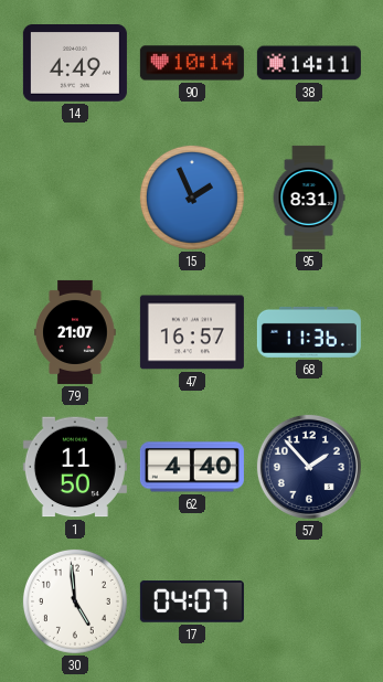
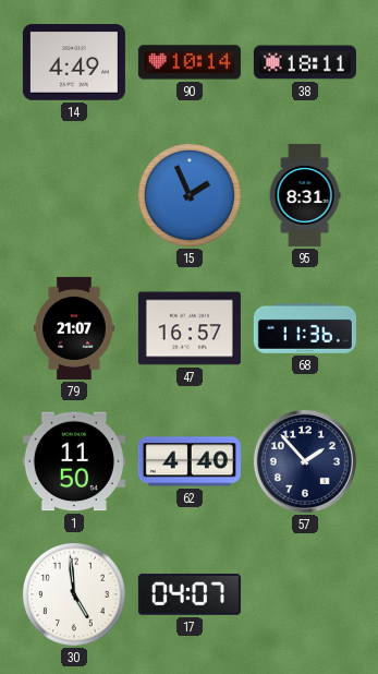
38: 14:11 -> 18:11 (305, 62)
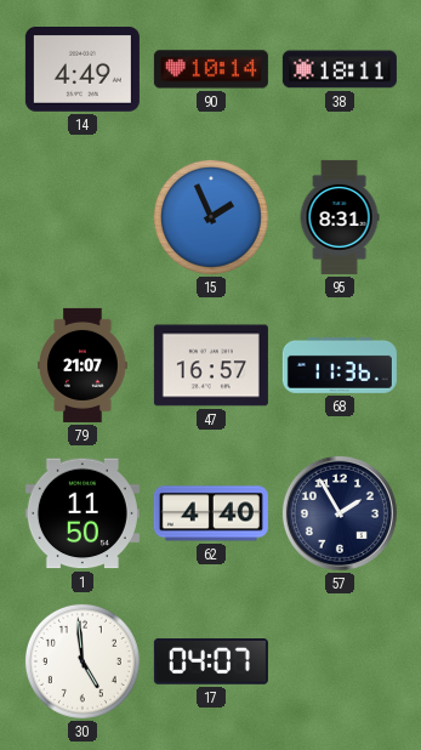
57: 1:53 -> 1:55 (340, 513)
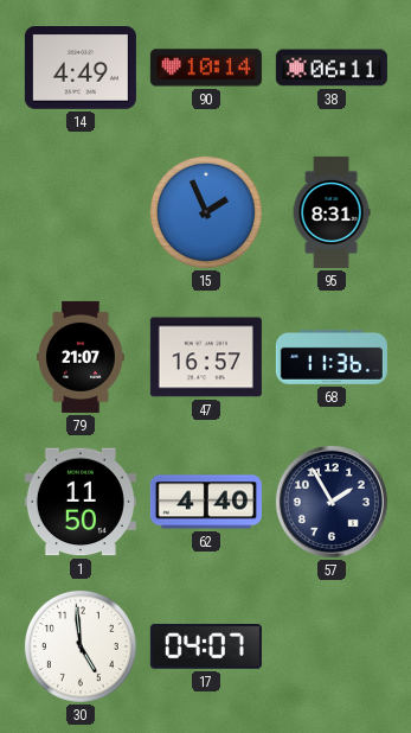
38: 18:11 -> 06:11 (332, 68)
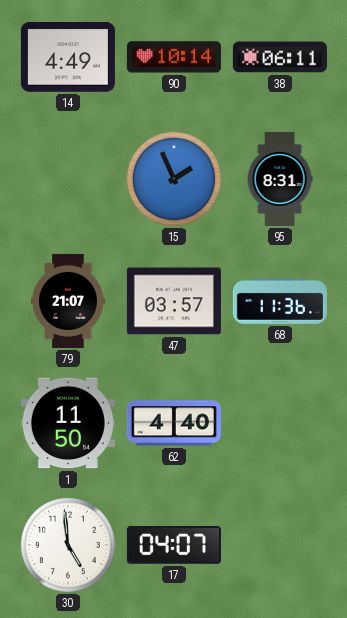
47: 16:57 -> 03:57 (174, 301)
57: 1:55 -> none (332, 502)
